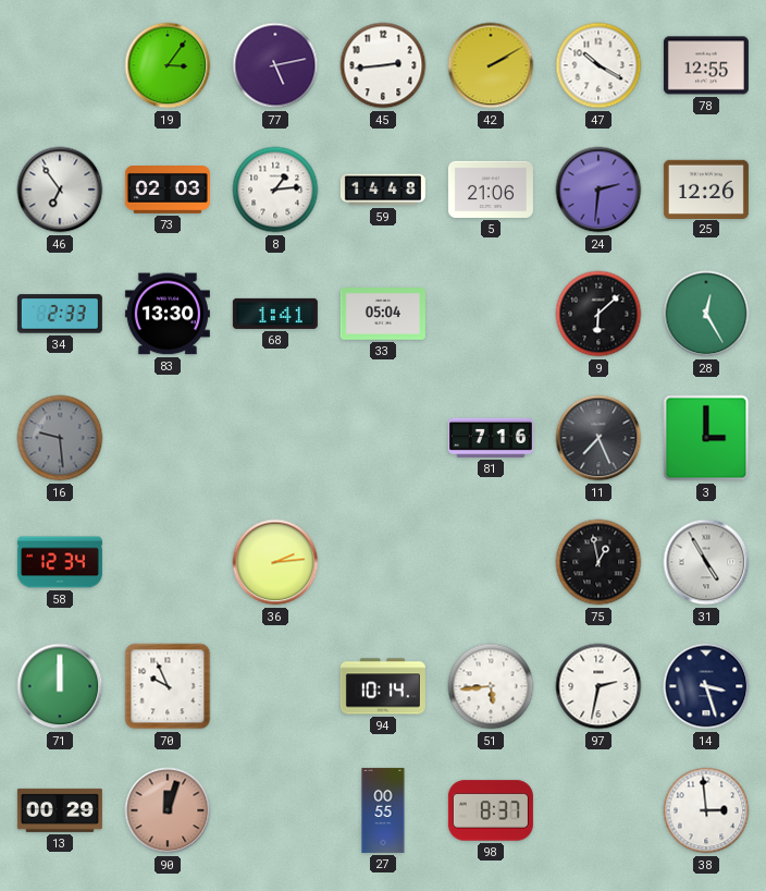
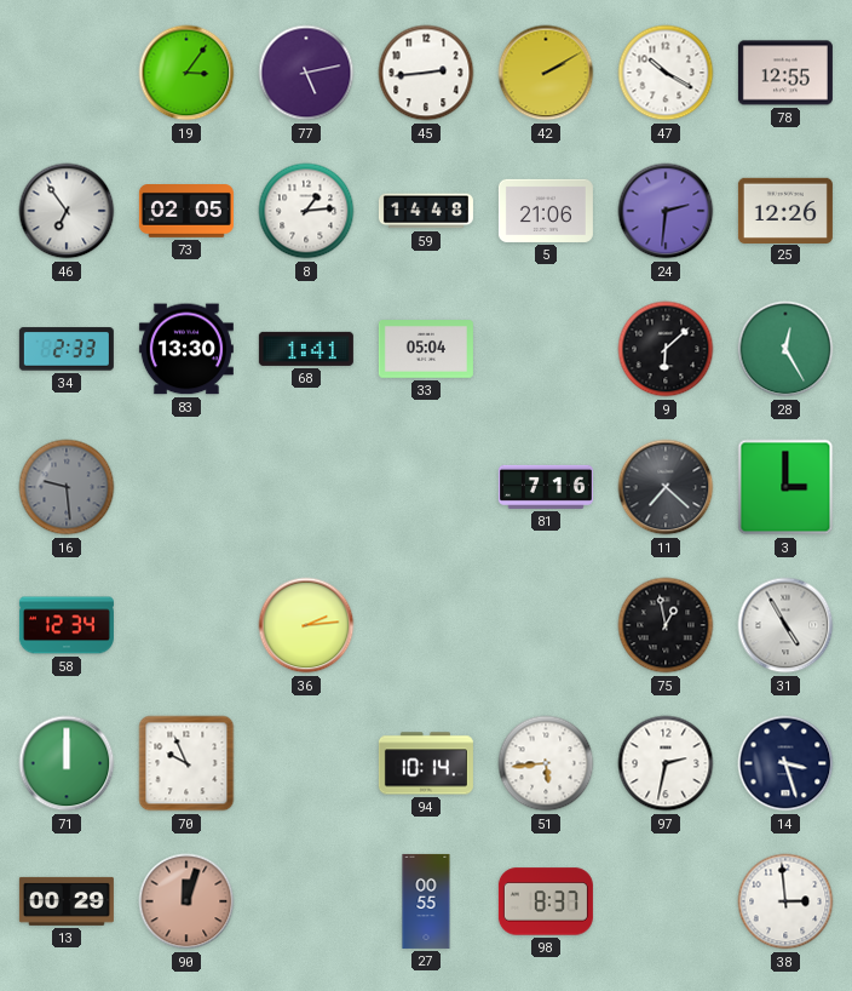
73: 02:03 -> 02:05 (186, 212)
11: 7:26 -> 7:22 (666, 487)
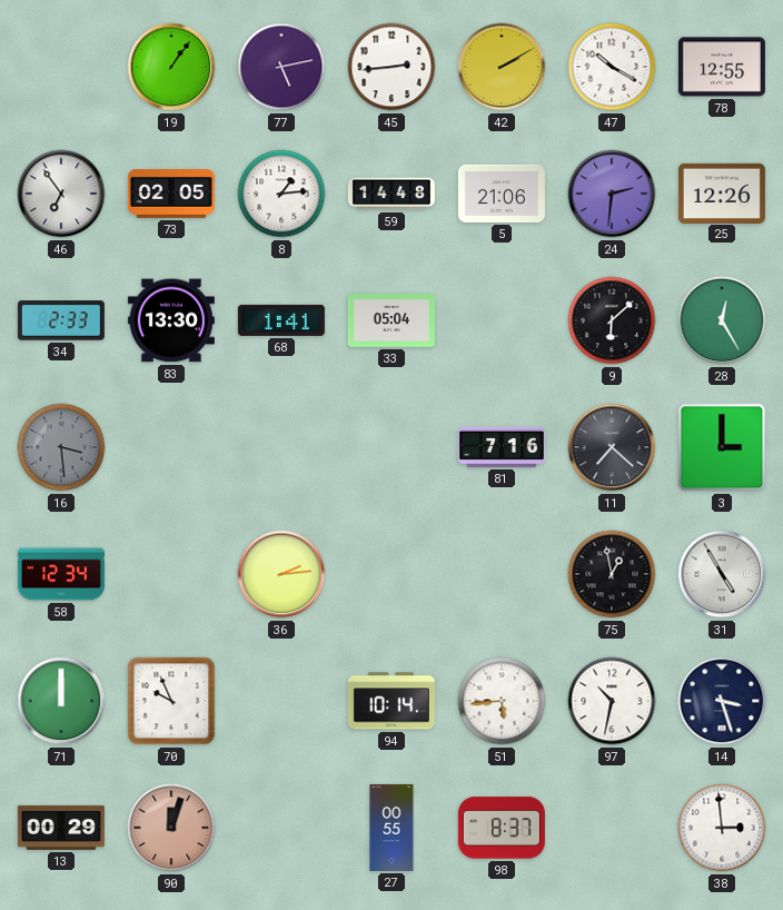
19: 3:06 -> 1:06 (171, 67)
16: 9:29 -> 3:29 (61, 447)
97: 2:32 -> 10:32 (612, 701)
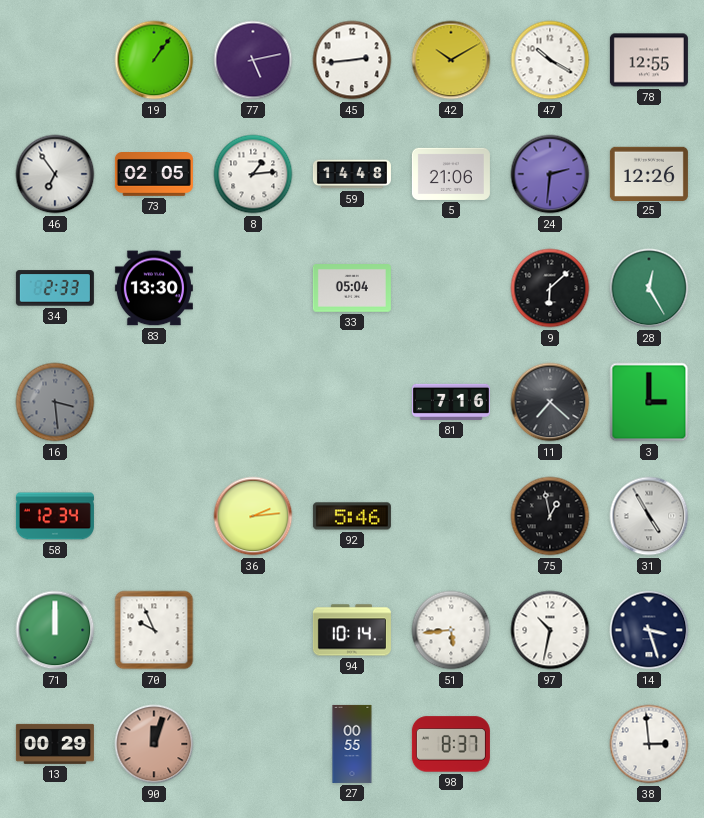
42: 2:10 -> 10:10 (451, 60)
68: 1:41 -> none (281, 320)
92: none -> 5:46 (352, 516)
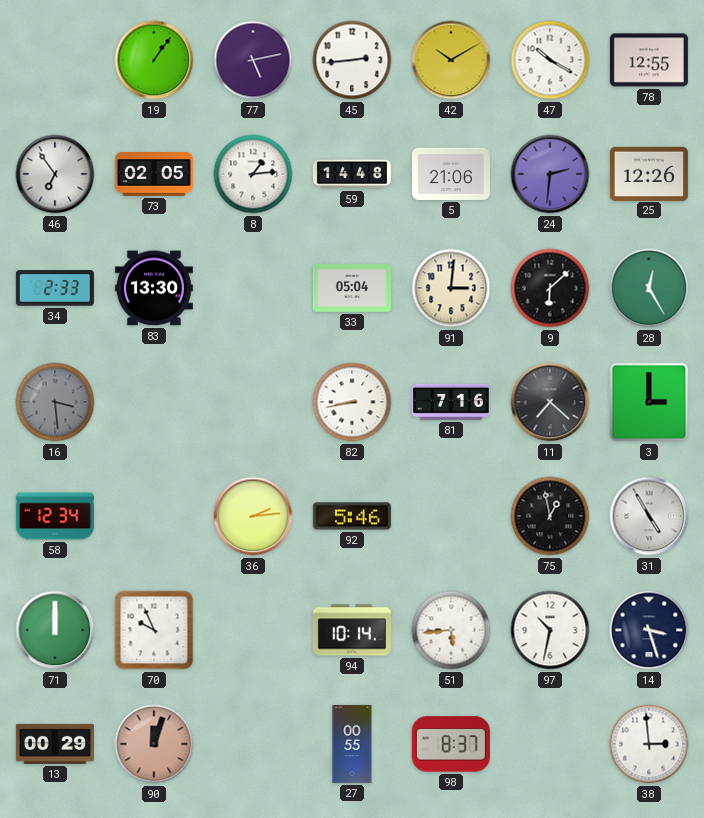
91: none -> 3:01 (451, 288)
82: none -> 8:43 (352, 402)
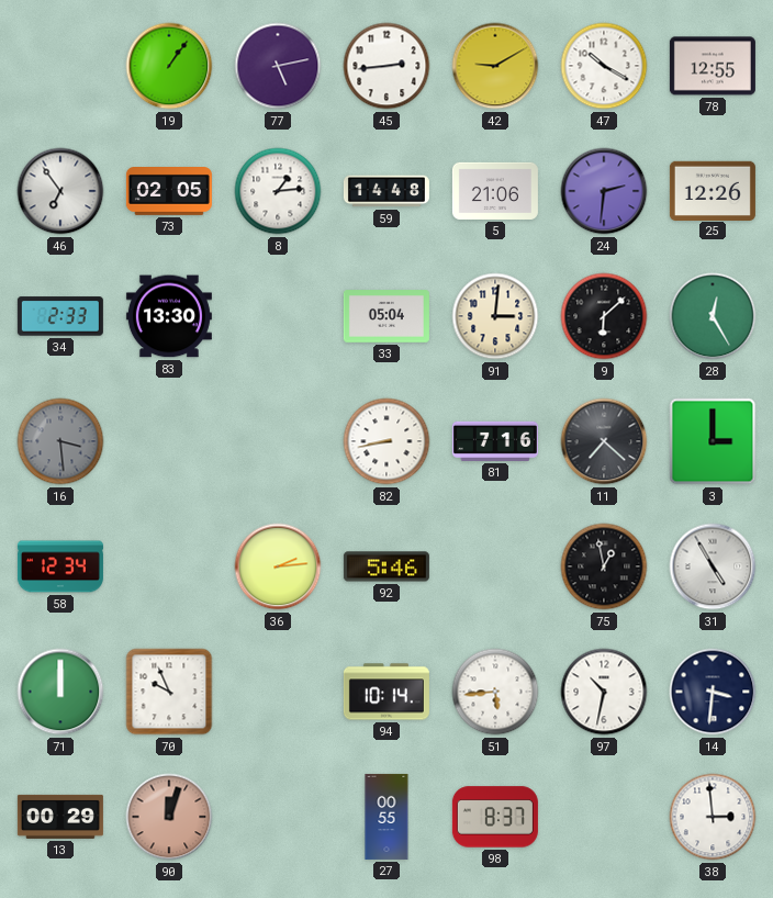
42: 10:10 -> 9:10 (495, 66)
14: 3:27 -> 3:31 (713, 692)
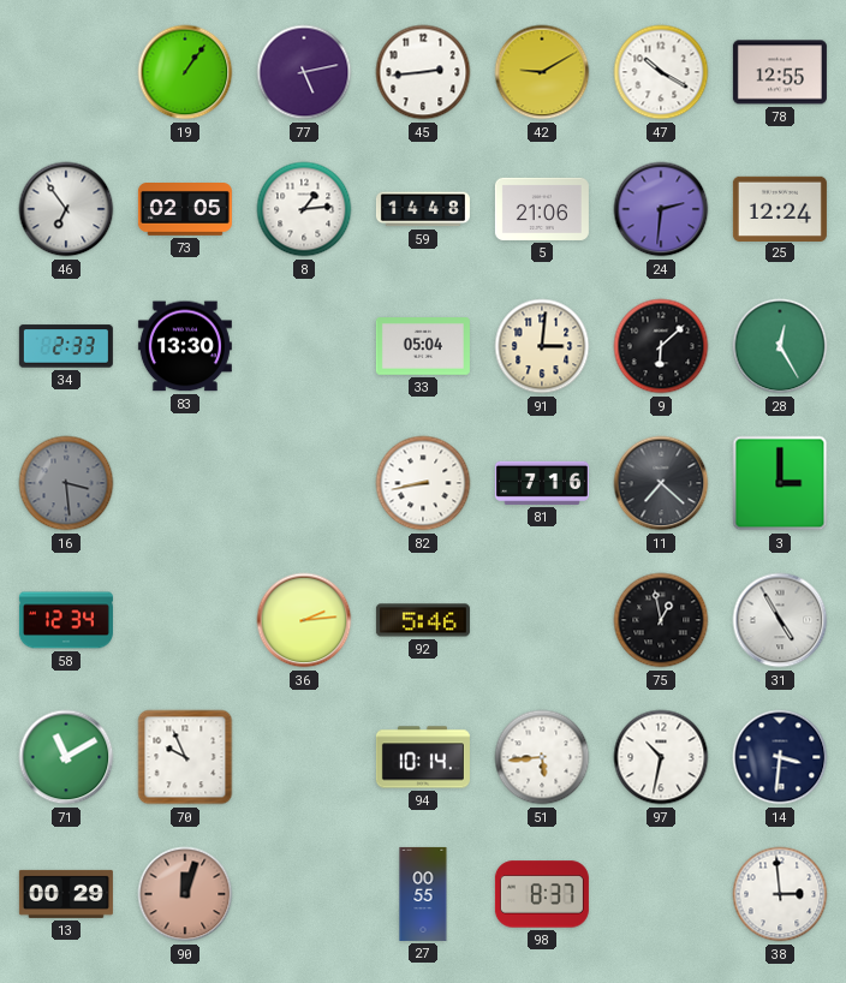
25: 12:26 -> 12:24 (780, 208)
71: 12:00 -> 11:10 (66, 757)
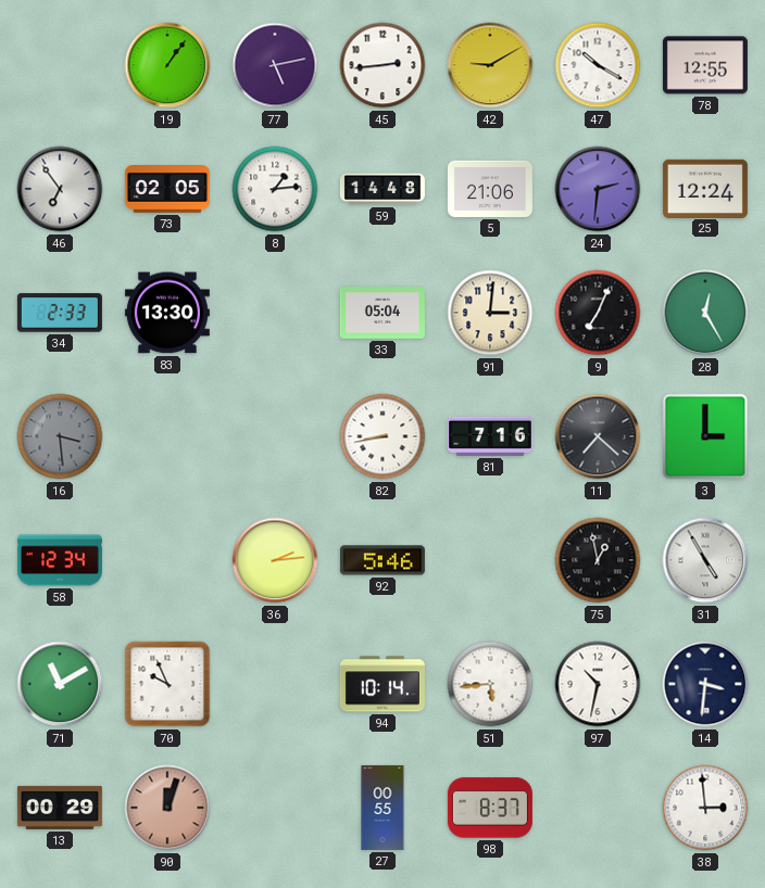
9: 6:08 -> 7:04 (598, 313)
